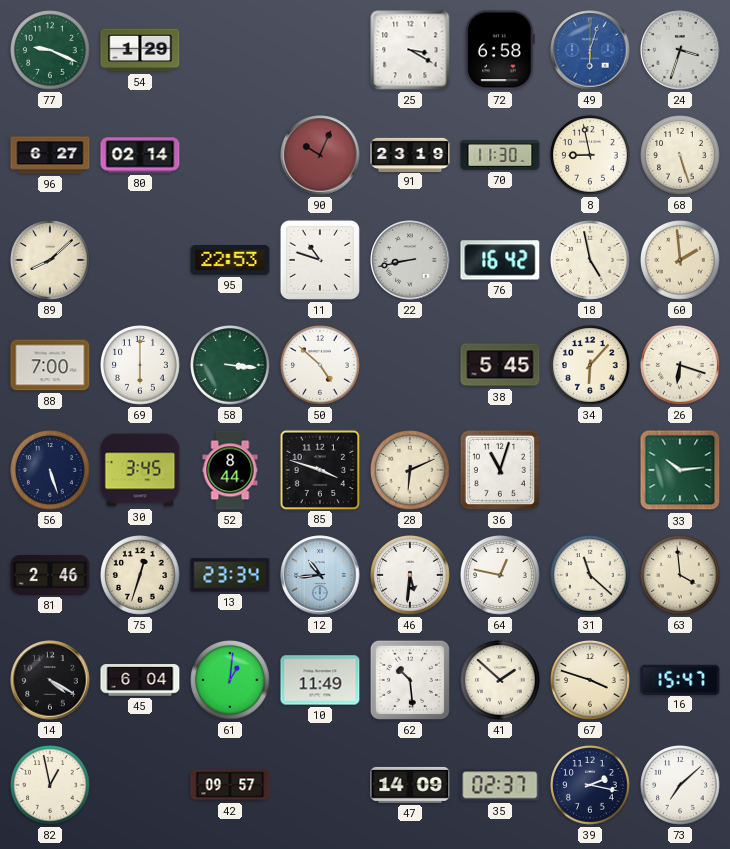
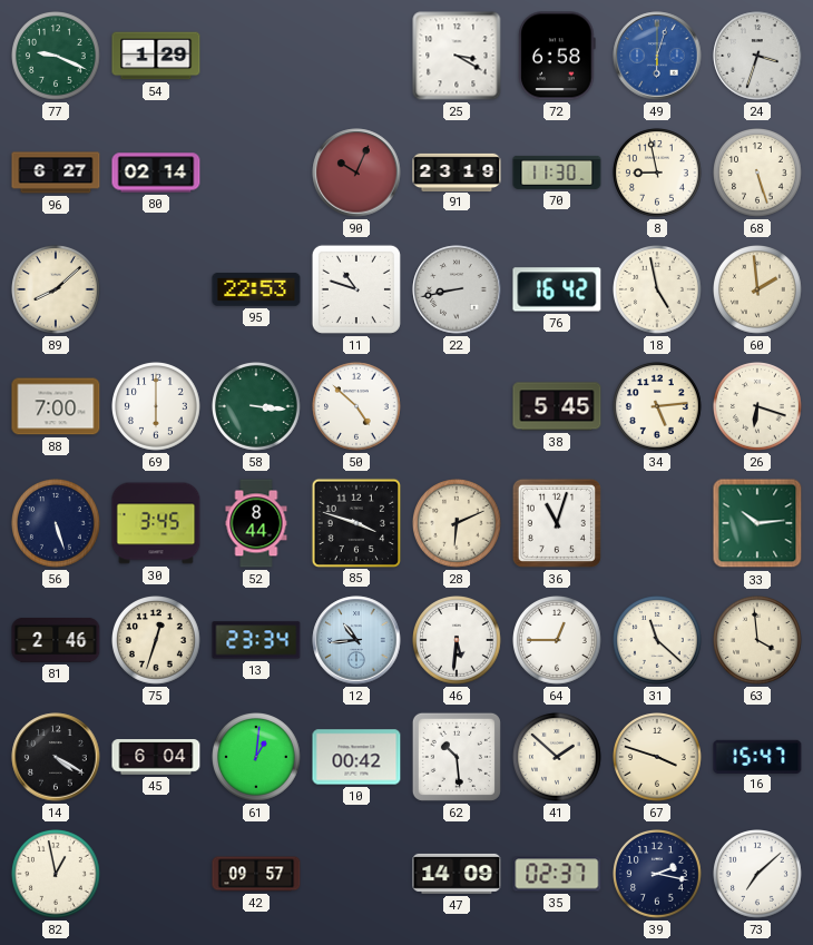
34: 6:07 -> 5:14 (658, 407)
64: 12:47 -> 12:45 (558, 641)
10: 11:49 -> 00:42 (356, 757)
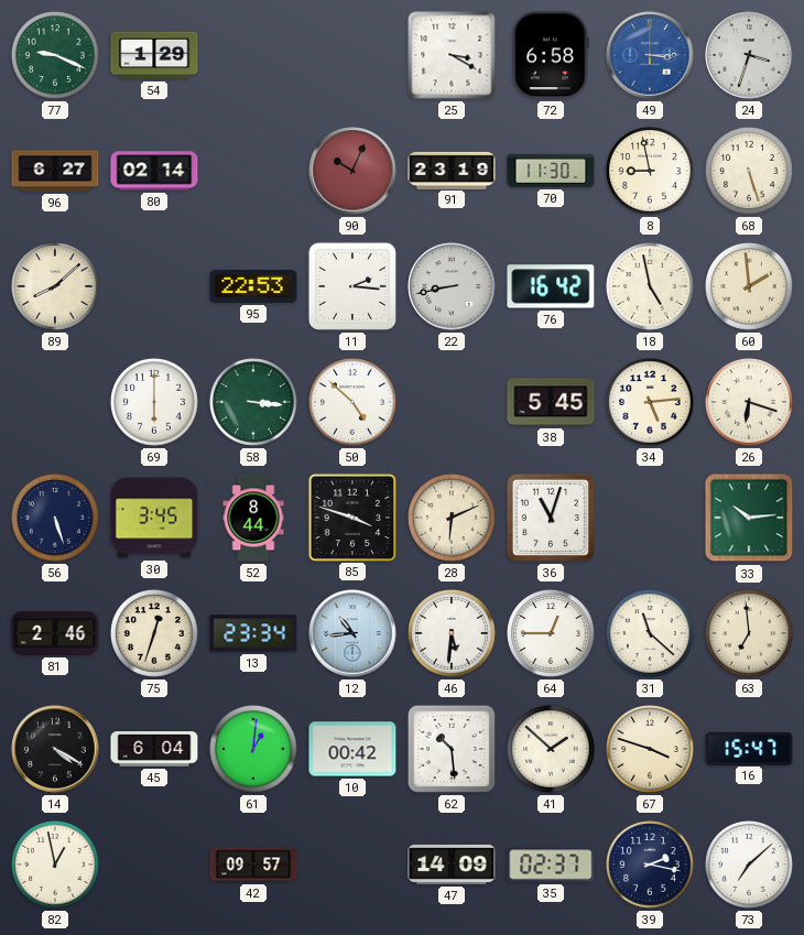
49: 6:03 -> 3:15 (650, 55)
11: 10:48 -> 2:16 (352, 286)
88: 7:00 -> none (56, 406)
63: 3:59 -> 6:59 (750, 634)
